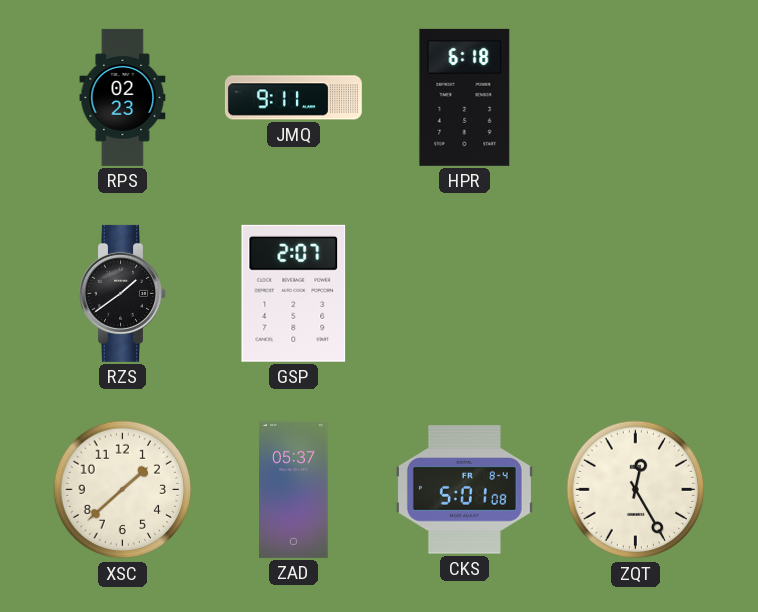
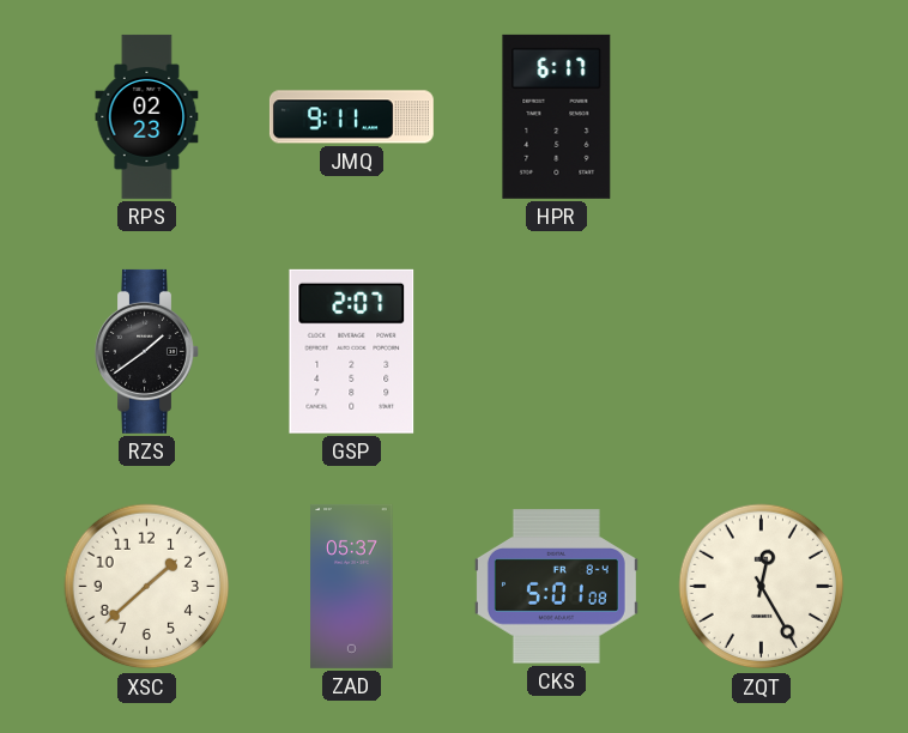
HPR: 6:18 -> 6:17 (557, 116)
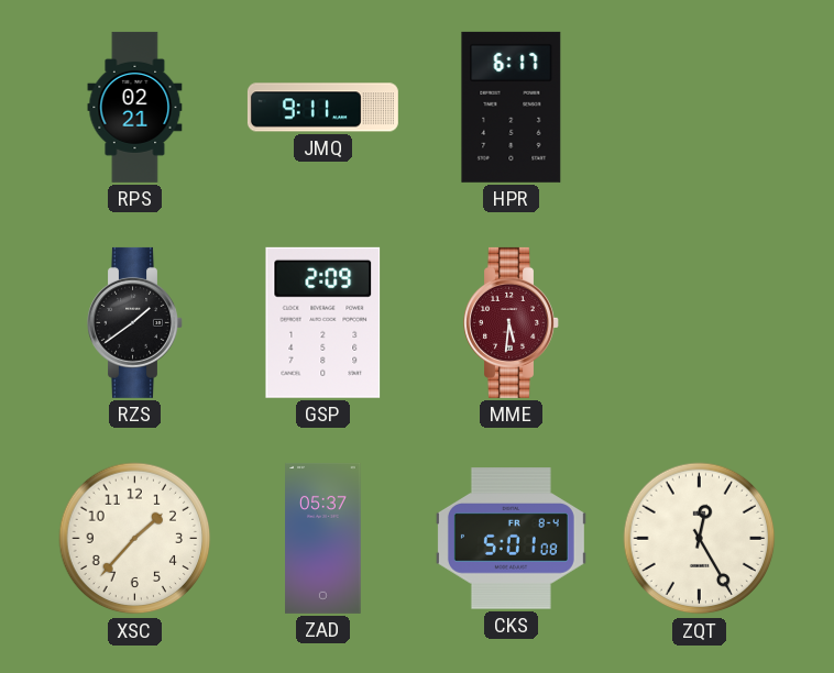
RPS: 02:23 -> 02:21 (135, 107)
GSP: 2:07 -> 2:09 (323, 322)
MME: none -> 5:31 (512, 322)
XSC: 1:38 -> 1:37 (135, 539)
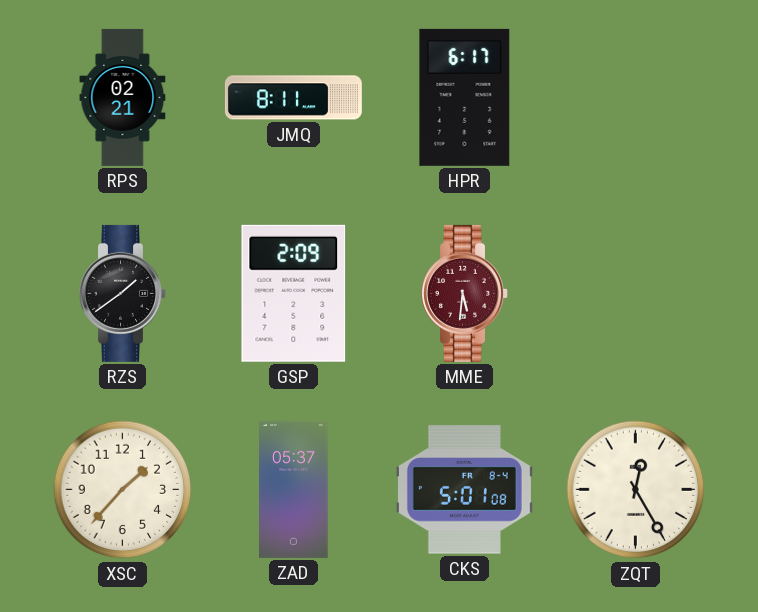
JMQ: 9:11 -> 8:11 (293, 98)
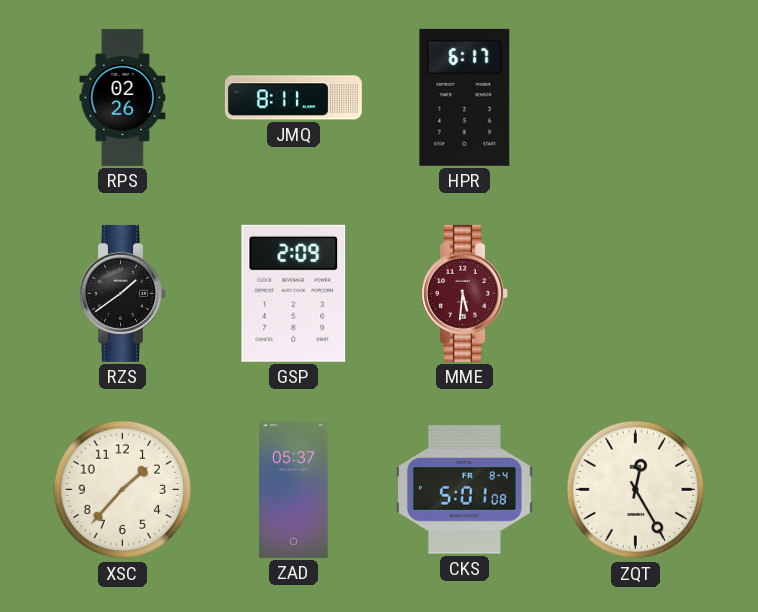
RPS: 02:21 -> 02:26 (123, 97)
